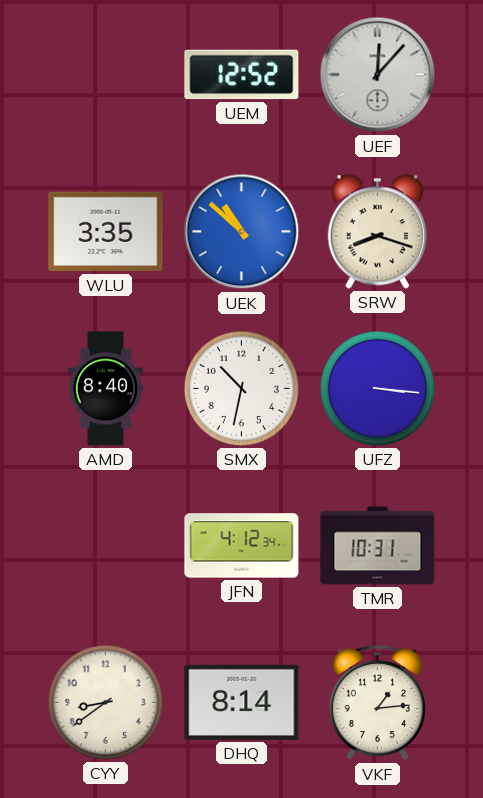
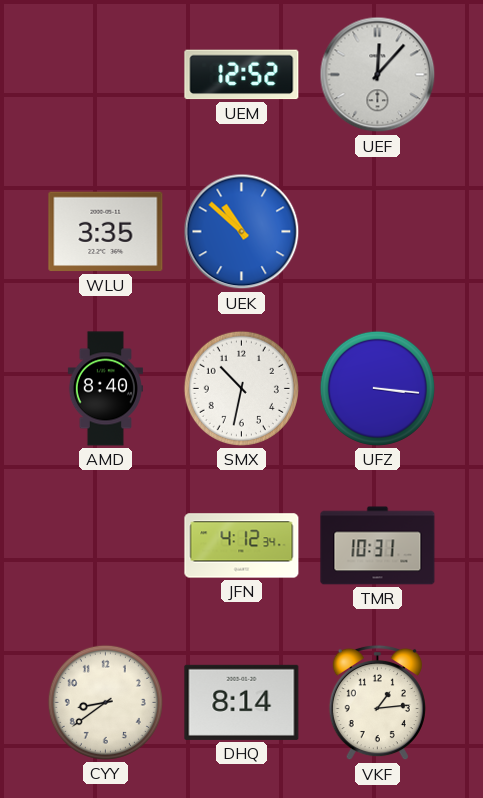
SRW: 8:18 -> none (377, 232)
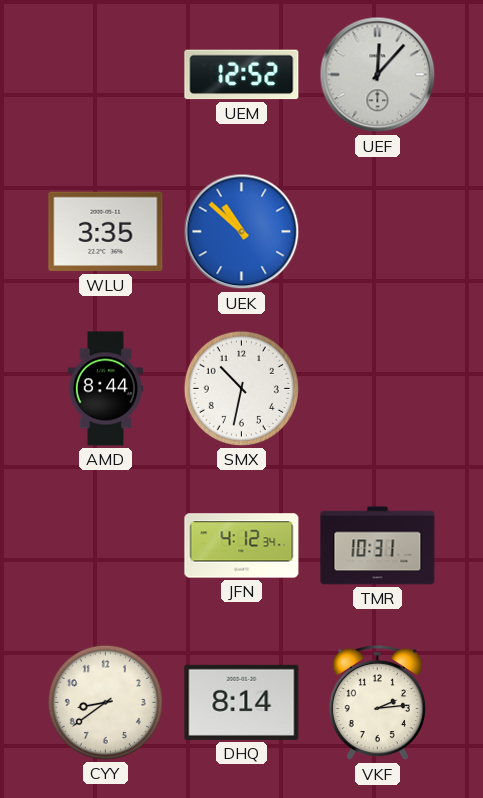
AMD: 8:40 -> 8:44 (105, 389)
UFZ: 3:16 -> none (377, 388)
VKF: 1:14 -> 2:14 (377, 703)
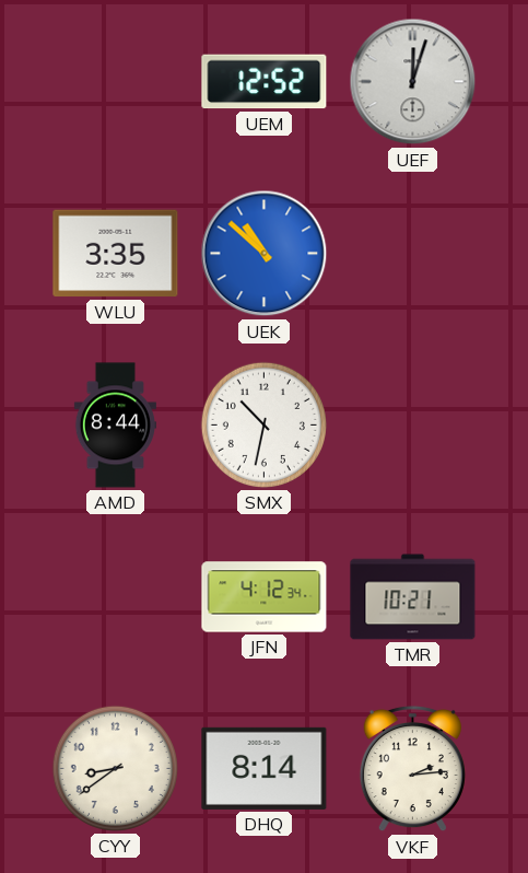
UEF: 12:07 -> 12:03 (413, 82)
TMR: 10:31 -> 10:21 (413, 597)
